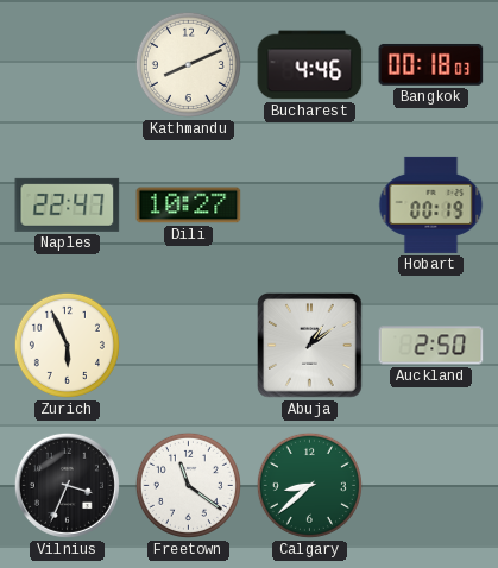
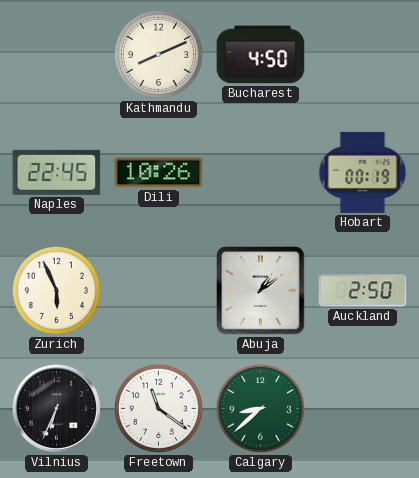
Bucharest: 4:46 -> 4:50 (261, 55)
Bangkok: 00:18 -> none (431, 64)
Naples: 22:47 -> 22:45 (57, 172)
Dili: 10:27 -> 10:26 (159, 173)
Vilnius: 3:34 -> 6:34 (56, 408)
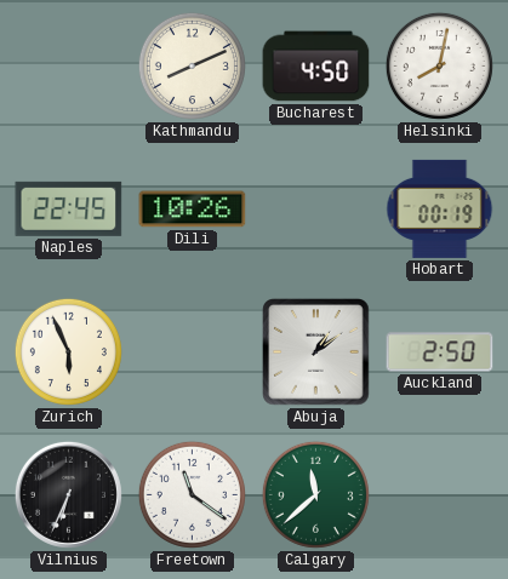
Helsinki: none -> 8:02 (439, 65)
Calgary: 8:38 -> 11:38 (315, 494)
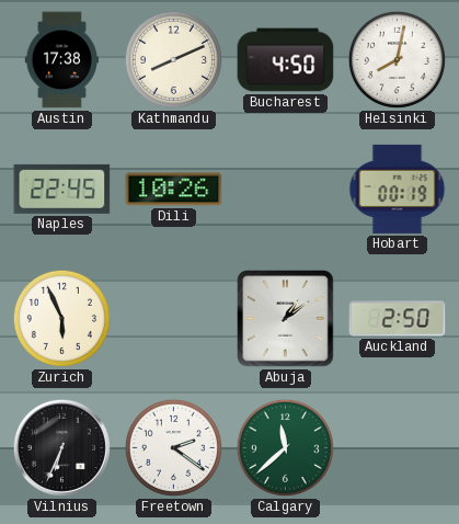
Austin: none -> 17:38 (61, 60)
Freetown: 11:21 -> 2:21 (173, 447)
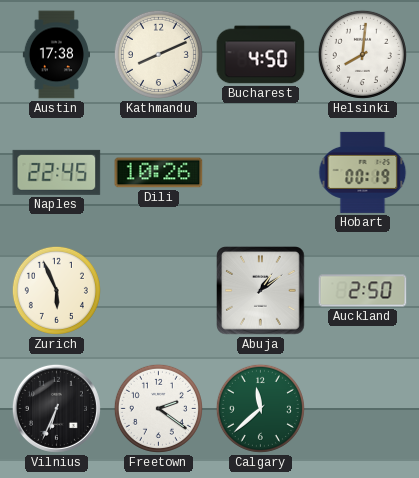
Helsinki: 8:02 -> 8:01 (362, 54)
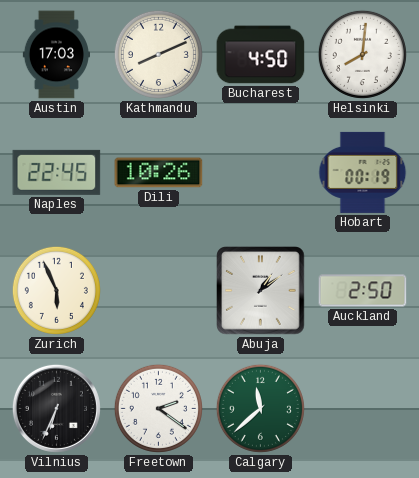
Austin: 17:38 -> 17:03 (56, 55)
